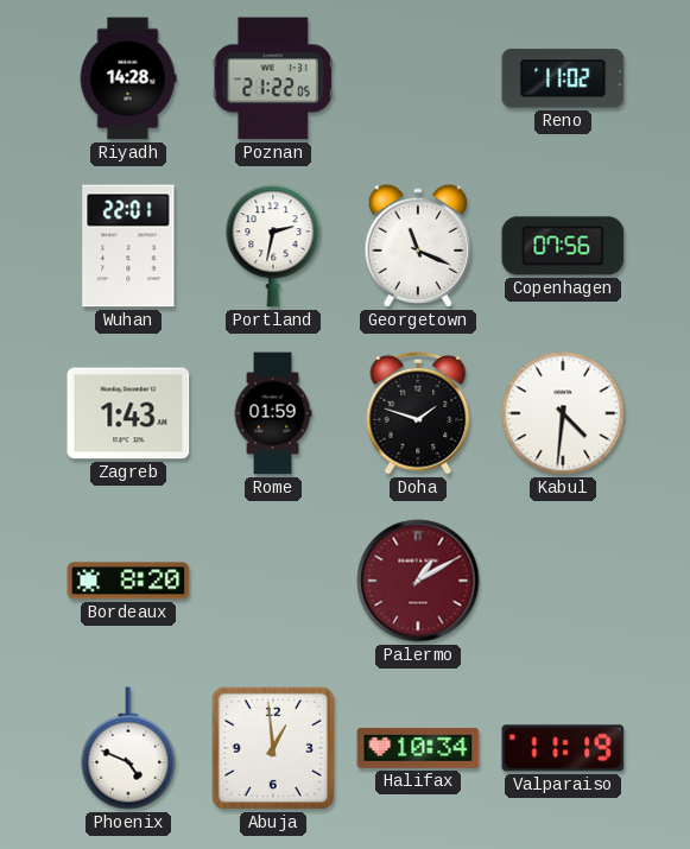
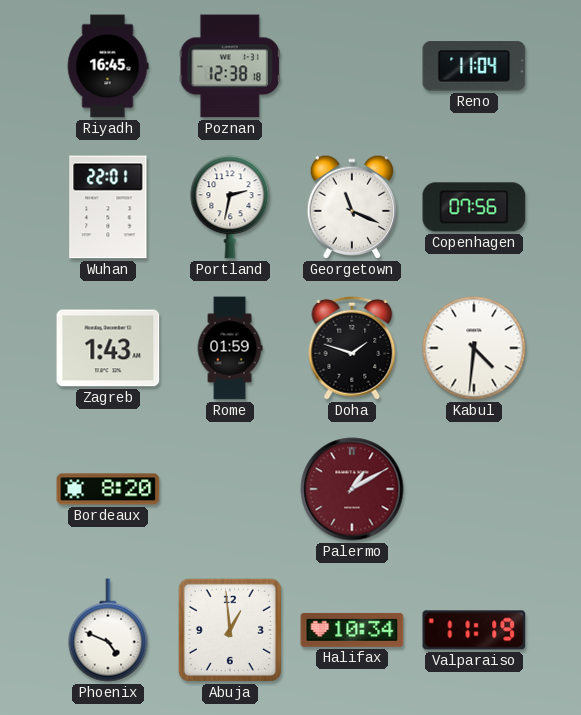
Riyadh: 14:28 -> 16:45 (108, 66)
Poznan: 21:22 -> 12:38 (230, 66)
Reno: 11:02 -> 11:04 (474, 66)
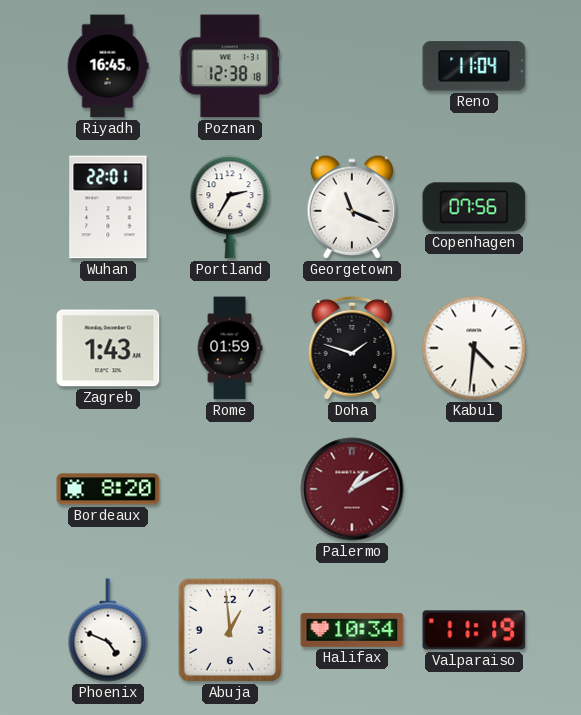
Portland: 2:32 -> 2:35 (230, 207)
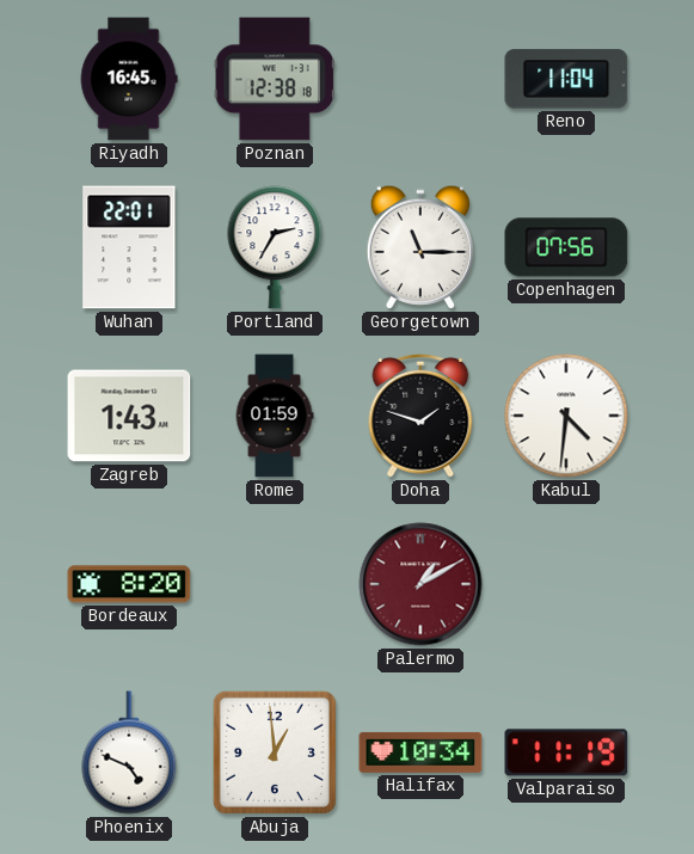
Georgetown: 11:19 -> 11:15 (419, 247)
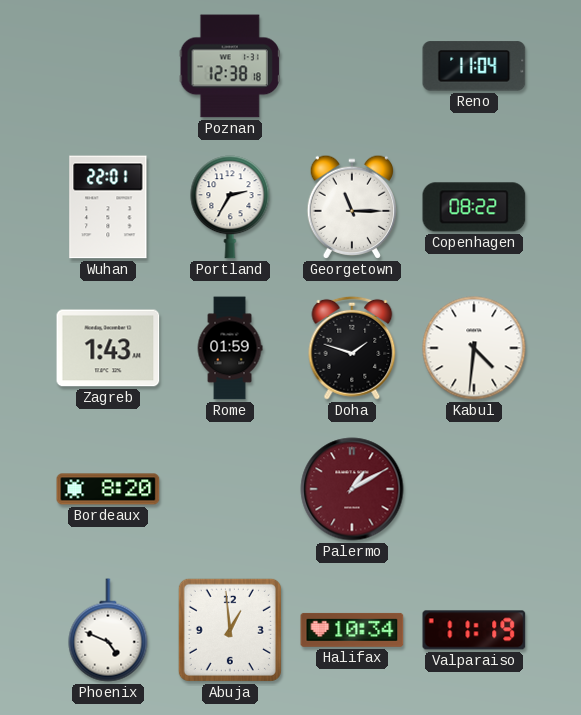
Riyadh: 16:45 -> none (129, 79)
Copenhagen: 07:56 -> 08:22 (474, 207)
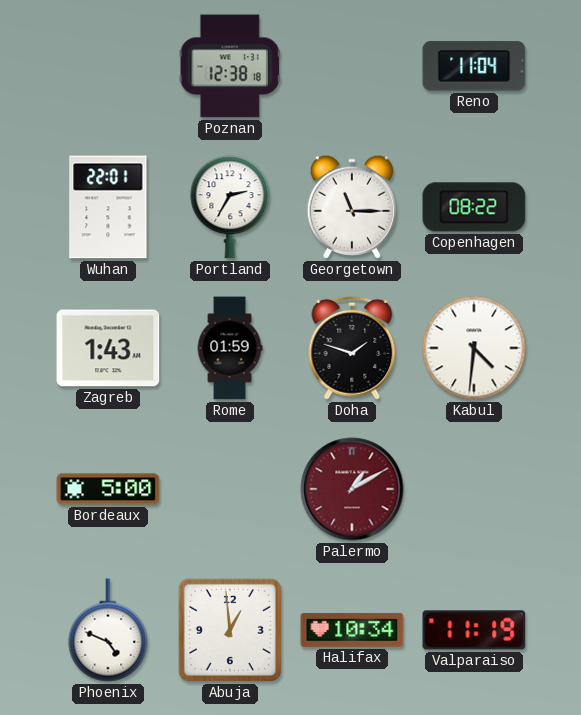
Bordeaux: 8:20 -> 5:00 (108, 489)
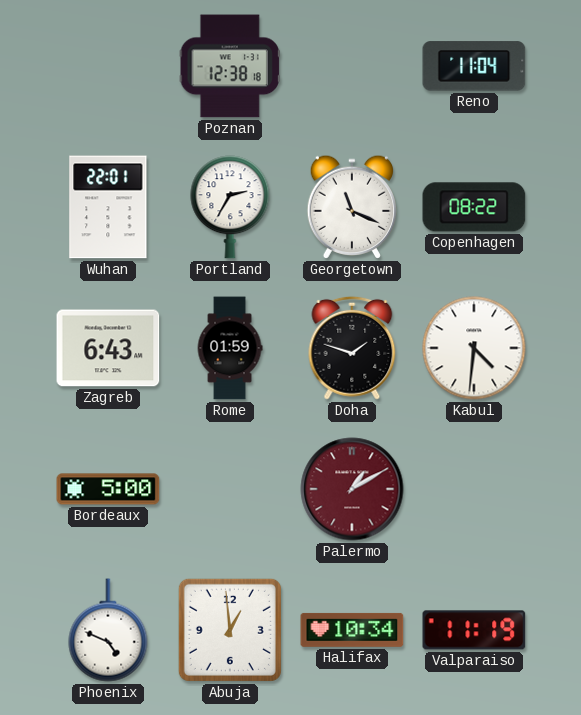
Georgetown: 11:15 -> 11:19 (351, 207)
Zagreb: 1:43 -> 6:43 (108, 348)
